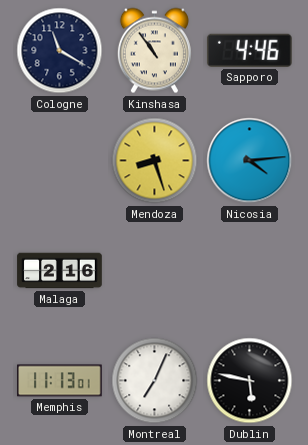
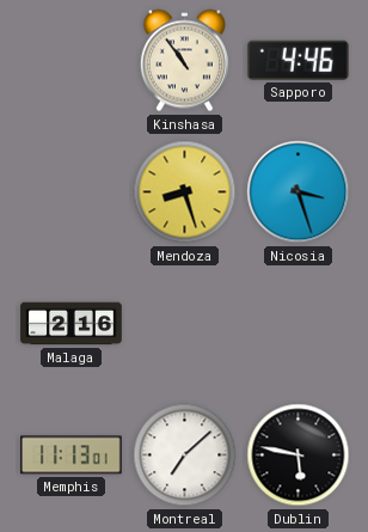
Cologne: 11:20 -> none (60, 51)
Nicosia: 4:14 -> 3:27 (299, 192)
Montreal: 7:04 -> 7:08 (185, 455)
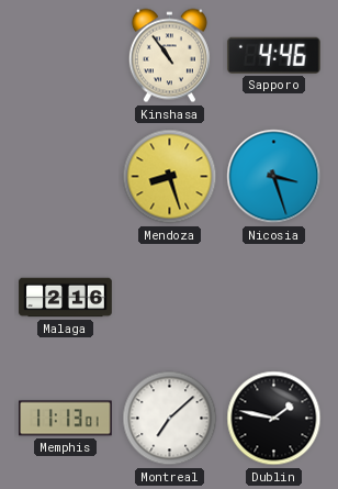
Dublin: 5:47 -> 1:47 (274, 419)
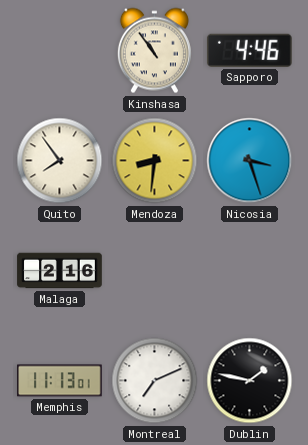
Quito: none -> 7:54 (60, 161)
Mendoza: 8:27 -> 8:31 (155, 161)
Montreal: 7:08 -> 7:11 (155, 381)
